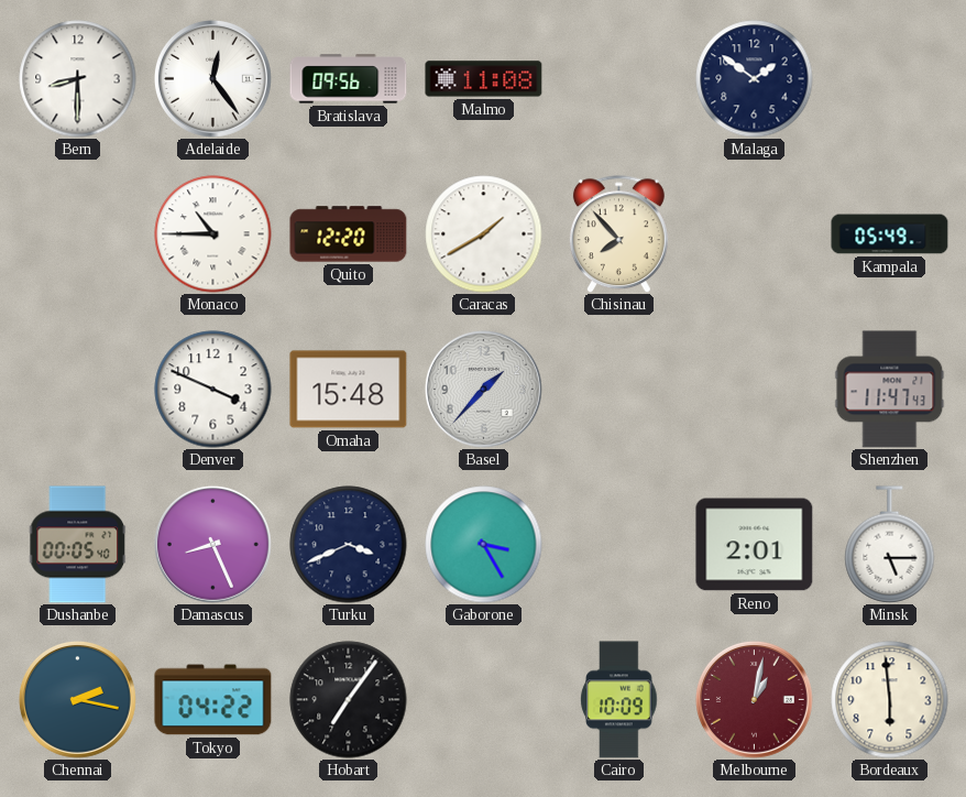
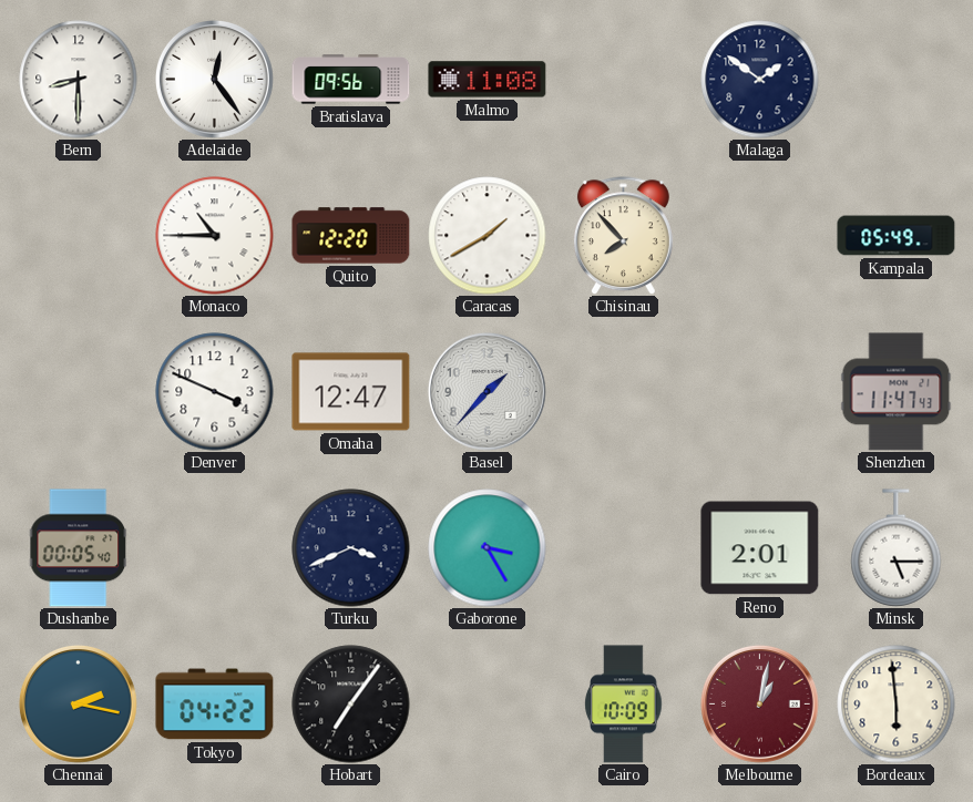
Omaha: 15:48 -> 12:47 (351, 392)
Damascus: 8:26 -> none (212, 544)
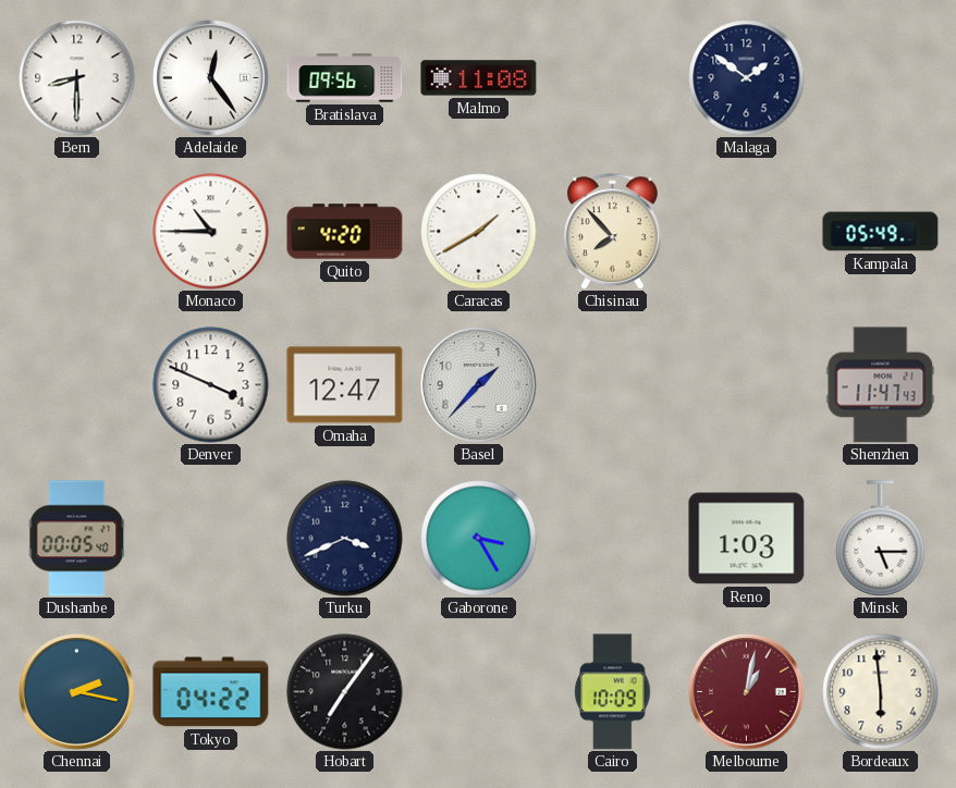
Quito: 12:20 -> 4:20 (345, 232)
Reno: 2:01 -> 1:03 (747, 539)
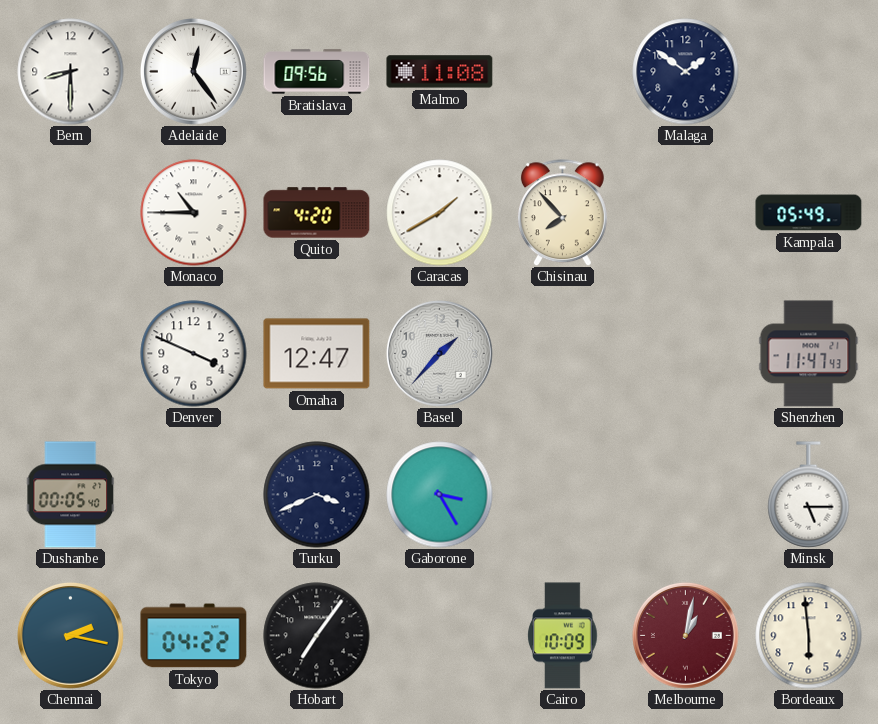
Reno: 1:03 -> none (747, 539)
